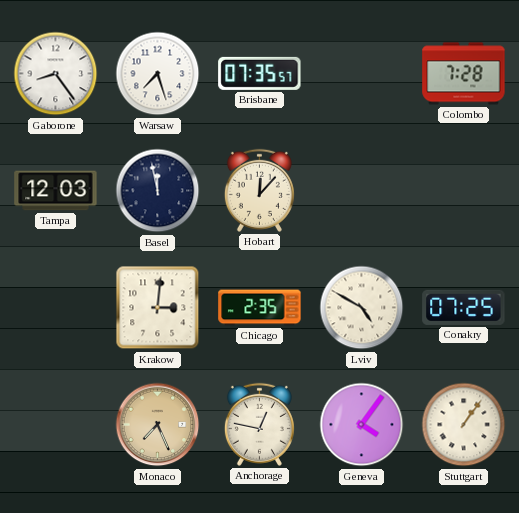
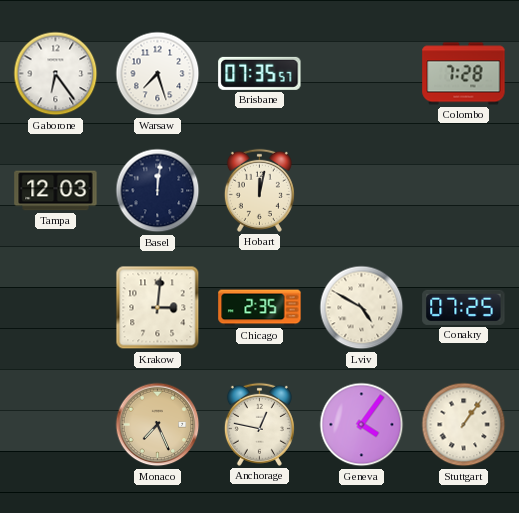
Gaborone: 8:24 -> 6:24 (56, 74)
Basel: 11:58 -> 12:01 (158, 191)
Hobart: 12:07 -> 12:02 (259, 190)
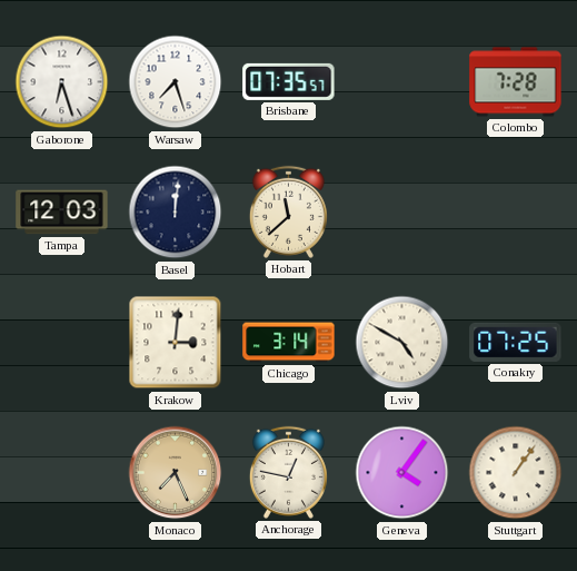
Gaborone: 6:24 -> 6:27 (62, 82)
Hobart: 12:02 -> 11:38 (288, 211)
Chicago: 2:35 -> 3:14 (289, 343)
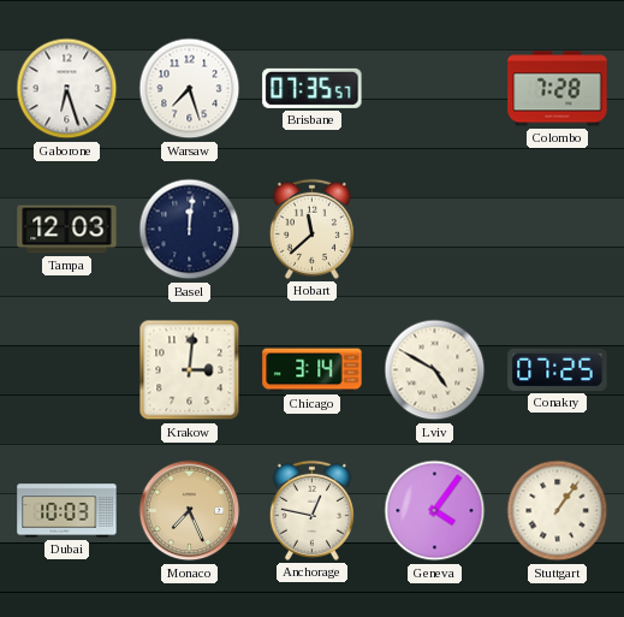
Dubai: none -> 10:03 (67, 511)
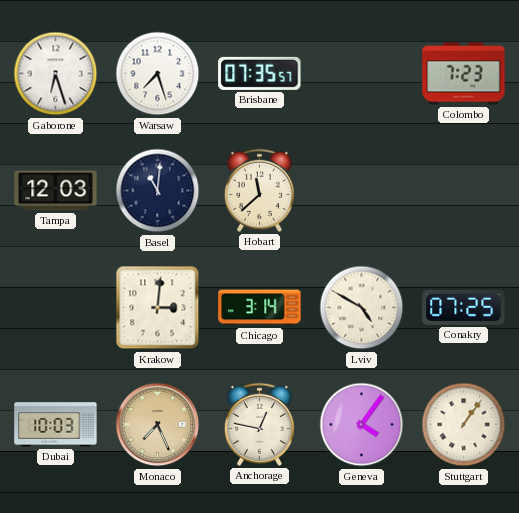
Colombo: 7:28 -> 7:23 (464, 74)
Basel: 12:01 -> 11:01 (158, 191)
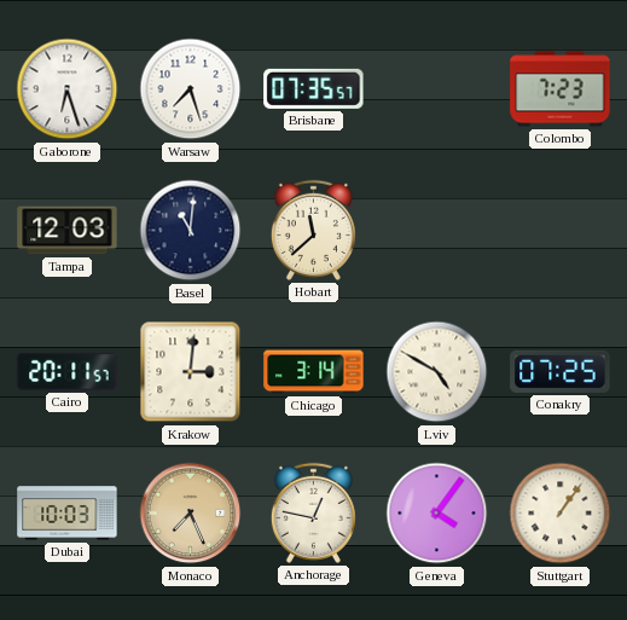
Cairo: none -> 20:11 (68, 371)
